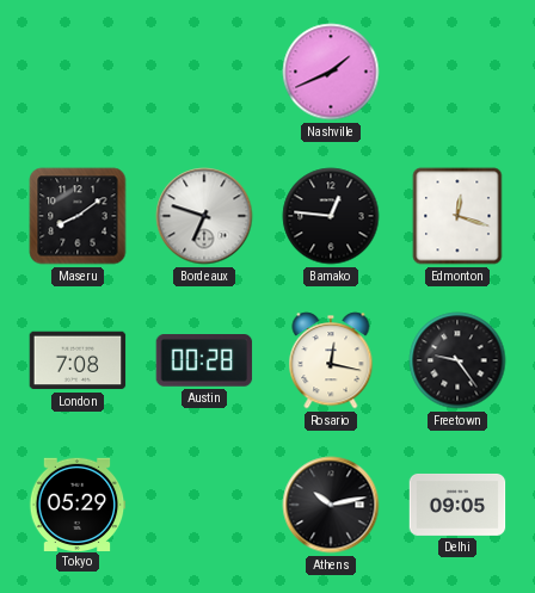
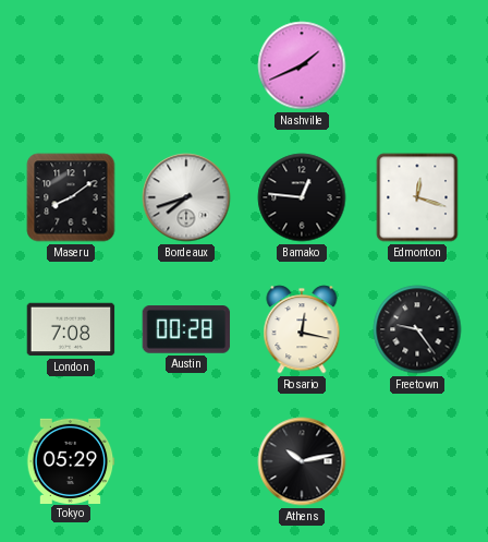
Bordeaux: 6:48 -> 7:42 (186, 197)
Delhi: 09:05 -> none (457, 505)
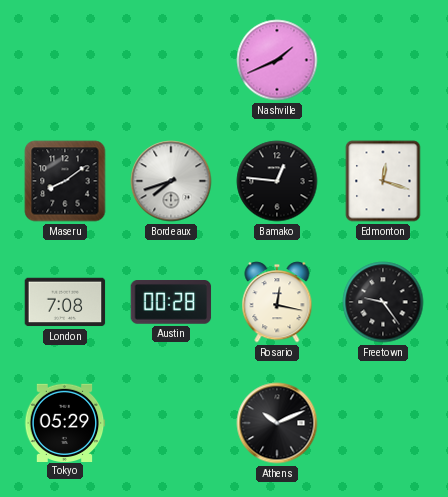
Athens: 10:13 -> 10:11 (277, 423)
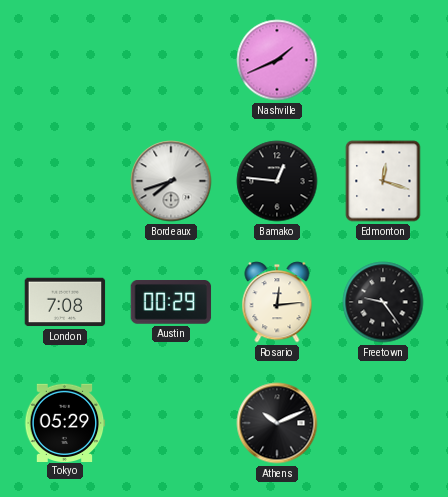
Maseru: 8:09 -> none (65, 181)
Austin: 00:28 -> 00:29 (171, 303)
Rosario: 12:17 -> 12:14 (277, 302)
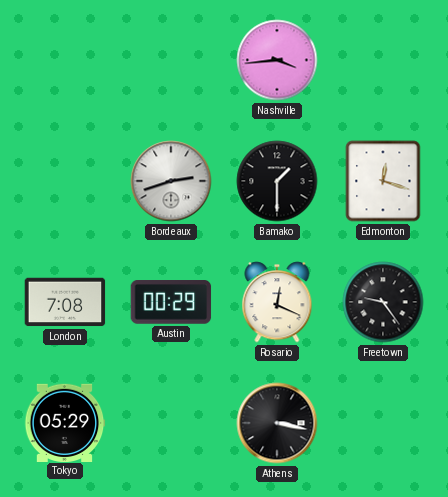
Nashville: 1:41 -> 3:44 (277, 60)
Bordeaux: 7:42 -> 2:42 (171, 181)
Bamako: 12:46 -> 1:30 (277, 181)
Rosario: 12:14 -> 12:19 (277, 302)
Athens: 10:11 -> 3:17 (277, 423)
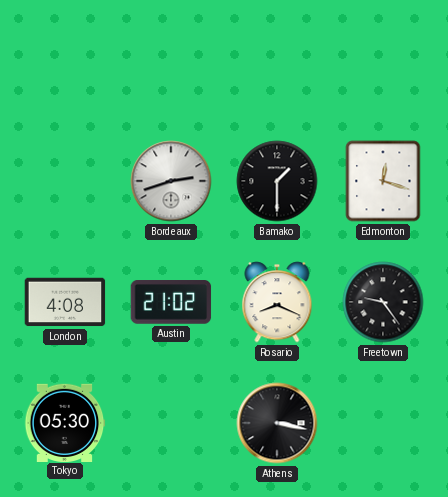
Nashville: 3:44 -> none (277, 60)
London: 7:08 -> 4:08 (65, 302)
Austin: 00:29 -> 21:02 (171, 303)
Rosario: 12:19 -> 8:19 (277, 302)
Tokyo: 05:29 -> 05:30 (65, 422)
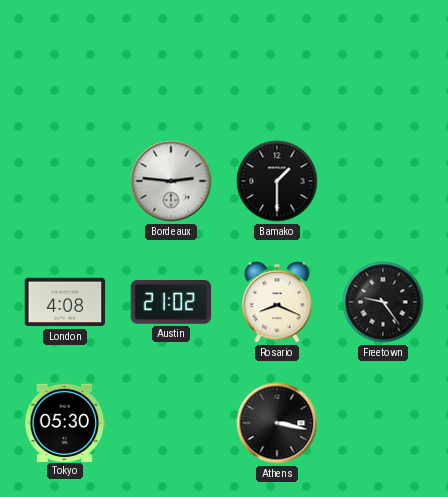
Bordeaux: 2:42 -> 2:46 (171, 181)
Edmonton: 12:18 -> none (383, 181)
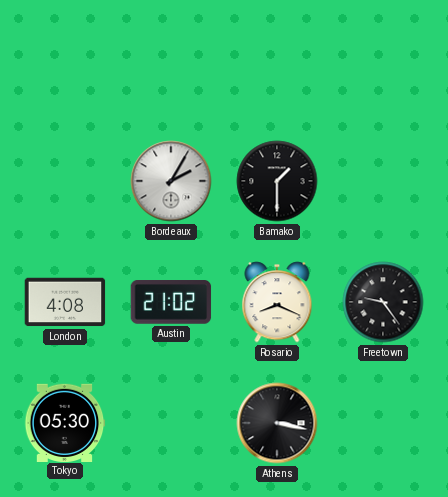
Bordeaux: 2:46 -> 2:05 (171, 181)
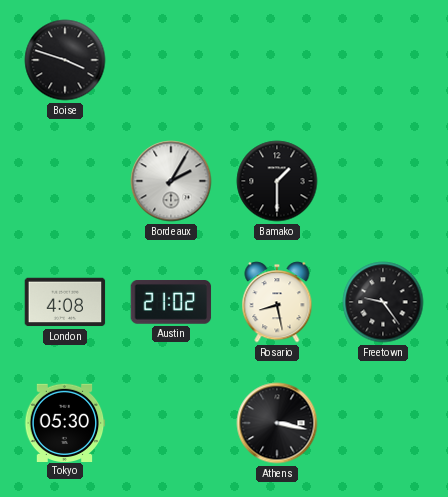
Boise: none -> 3:48 (65, 60)
Rosario: 8:19 -> 8:28 (277, 302)
